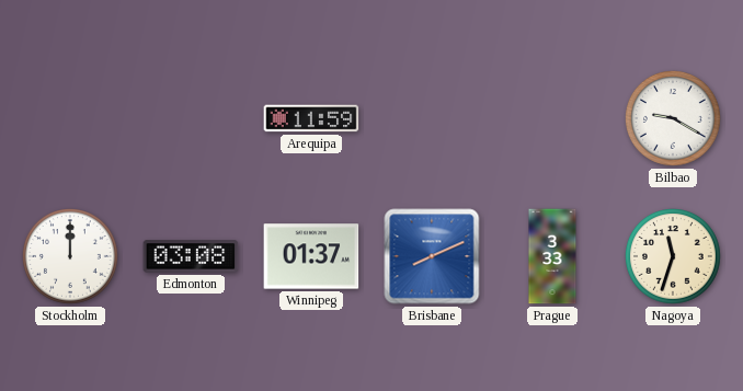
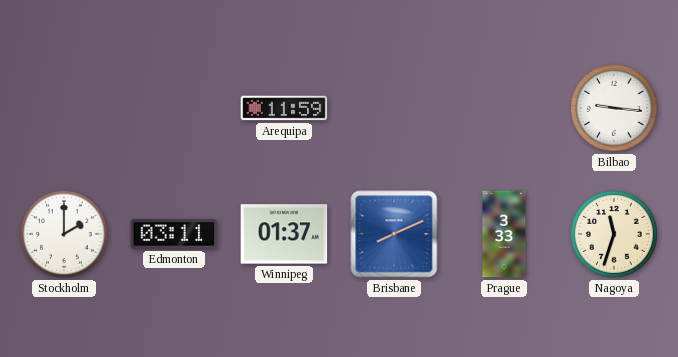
Bilbao: 9:20 -> 9:16 (615, 109)
Stockholm: 12:00 -> 2:00 (65, 235)
Edmonton: 03:08 -> 03:11 (174, 234)
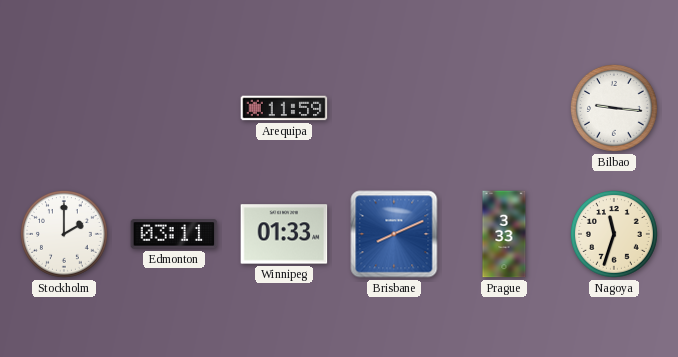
Winnipeg: 01:37 -> 01:33 (284, 234)
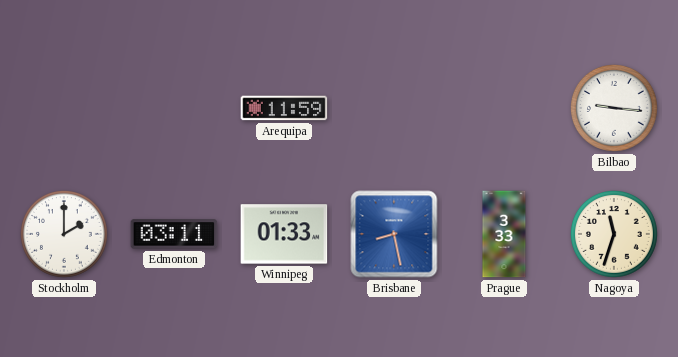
Brisbane: 8:11 -> 8:28 (394, 234)
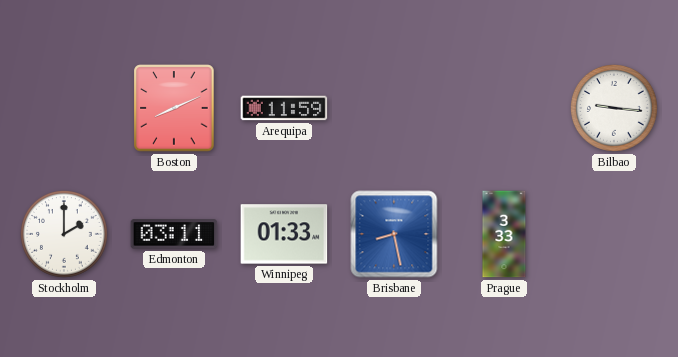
Boston: none -> 8:11 (174, 108)
Nagoya: 11:33 -> none (615, 235)
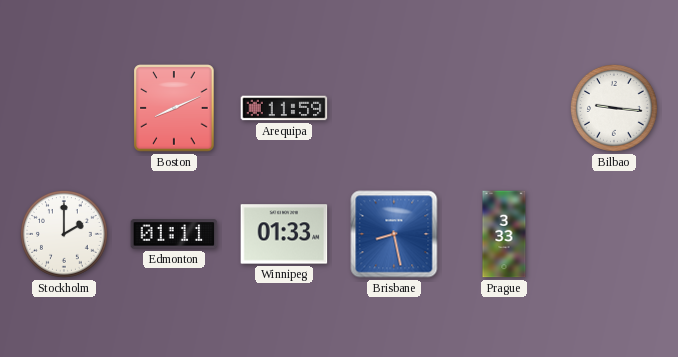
Edmonton: 03:11 -> 01:11 (174, 234)
